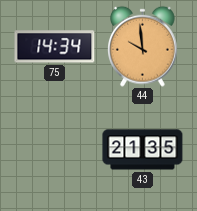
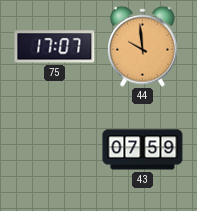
75: 14:34 -> 17:07 (55, 47)
43: 21:35 -> 07:59 (143, 150)
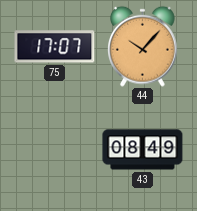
44: 9:59 -> 10:07 (143, 46)
43: 07:59 -> 08:49 (143, 150)
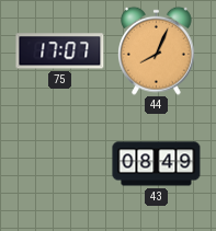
44: 10:07 -> 8:04 (157, 50)
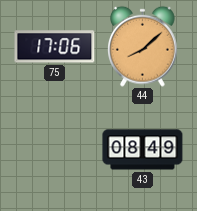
75: 17:07 -> 17:06 (55, 47)
44: 8:04 -> 8:08 (143, 46)
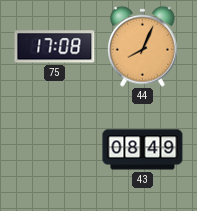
75: 17:06 -> 17:08 (55, 47)
44: 8:08 -> 8:04 (143, 46)
